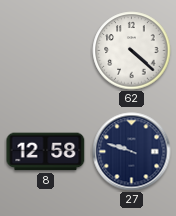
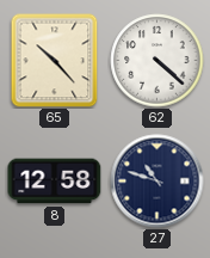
65: none -> 10:23 (55, 61)
27: 9:48 -> 10:48 (157, 182)
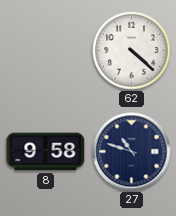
65: 10:23 -> none (55, 61)
8: 12:58 -> 9:58 (46, 152)
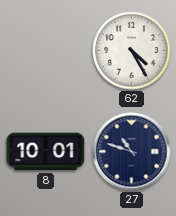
62: 4:22 -> 4:25 (132, 51)
8: 9:58 -> 10:01 (46, 152)
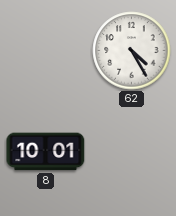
27: 10:48 -> none (132, 152)
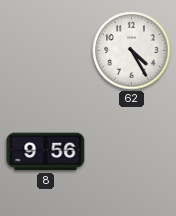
8: 10:01 -> 9:56 (46, 152)
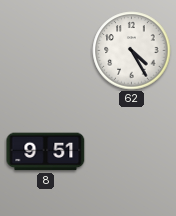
8: 9:56 -> 9:51 (46, 152)
